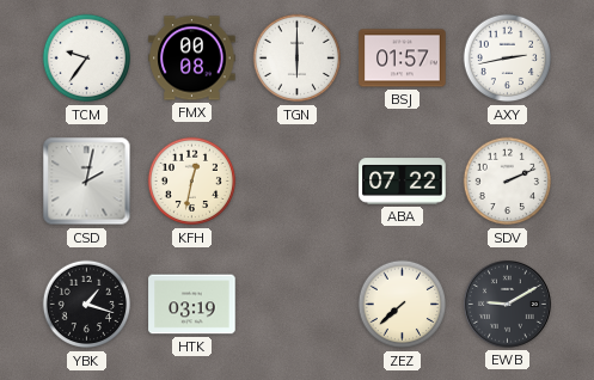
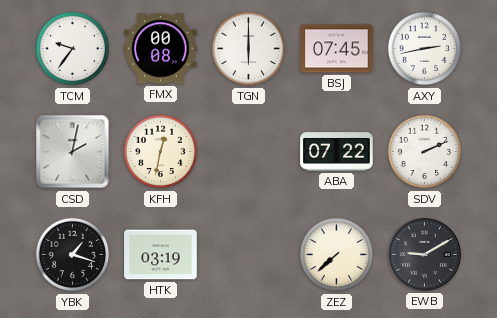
BSJ: 01:57 -> 07:45 (337, 49)
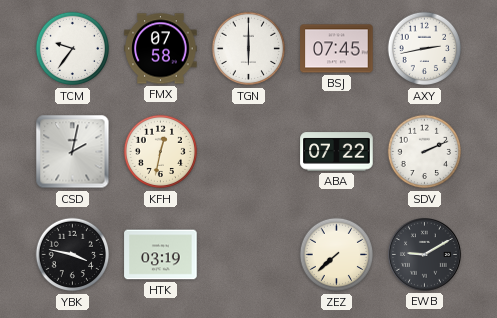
FMX: 00:08 -> 07:58 (161, 49)
YBK: 1:18 -> 3:47 (73, 255)
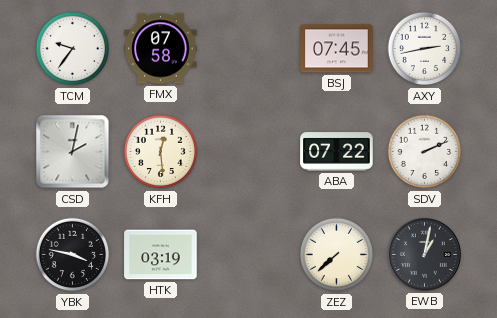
TGN: 6:00 -> none (249, 49)
KFH: 12:32 -> 12:29 (161, 152)
EWB: 9:10 -> 1:02 (425, 255)
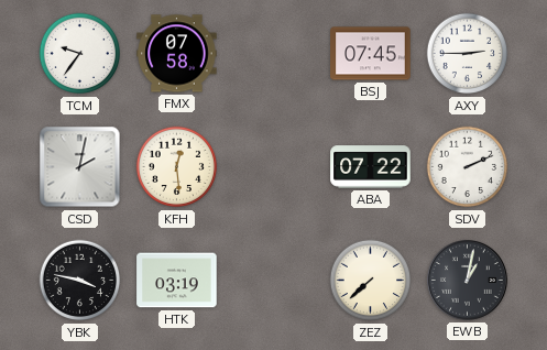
AXY: 2:43 -> 2:45 (468, 54)
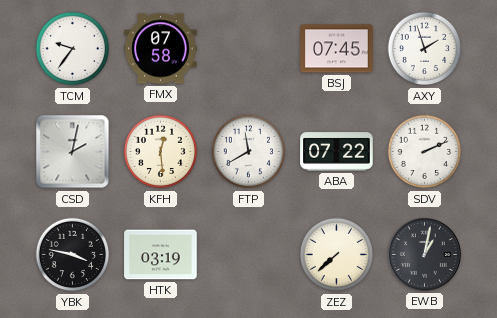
AXY: 2:45 -> 1:57 (425, 49)
FTP: none -> 11:40 (249, 152)
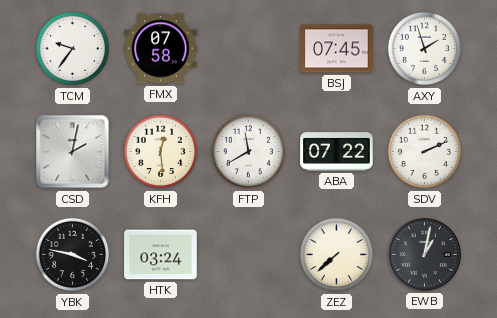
HTK: 03:19 -> 03:24 (161, 255)
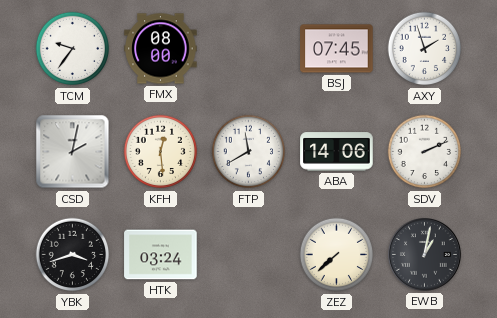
FMX: 07:58 -> 08:00 (161, 49)
ABA: 07:22 -> 14:06 (337, 152)
YBK: 3:47 -> 3:42 (73, 255)
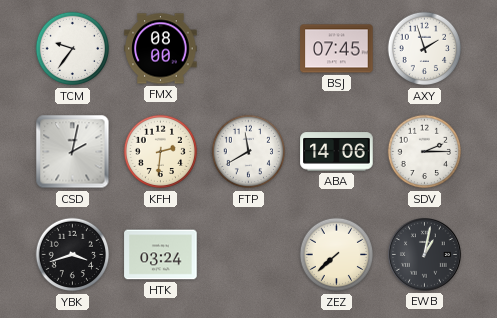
KFH: 12:29 -> 2:31 (161, 152)
SDV: 2:11 -> 2:15 (425, 152)
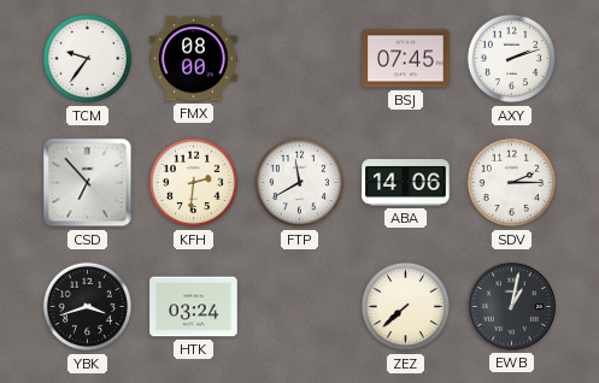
AXY: 1:57 -> 2:12 (512, 59)
CSD: 2:02 -> 6:53 (88, 183)
